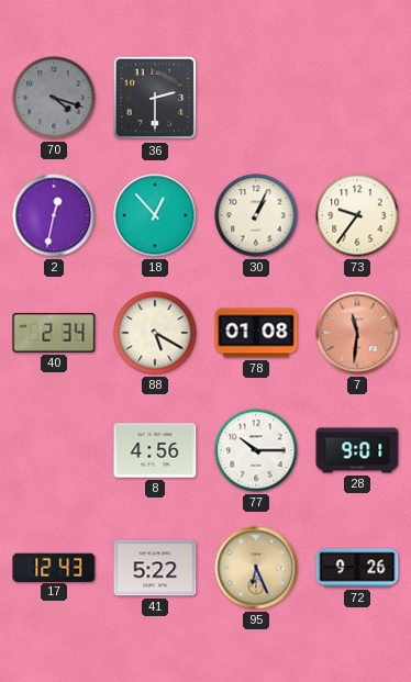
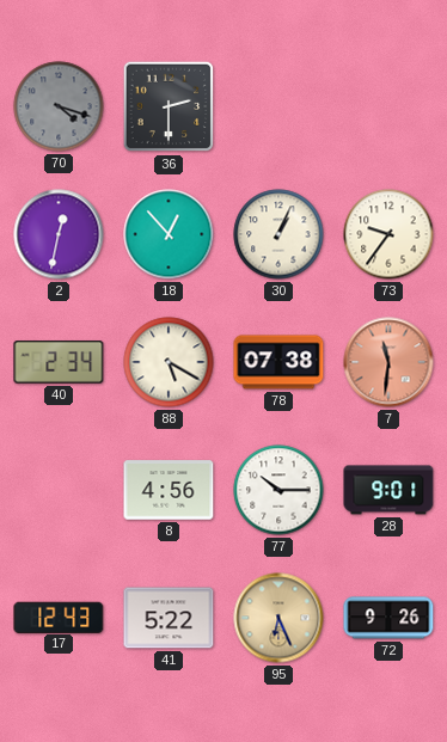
78: 01:08 -> 07:38 (278, 362)
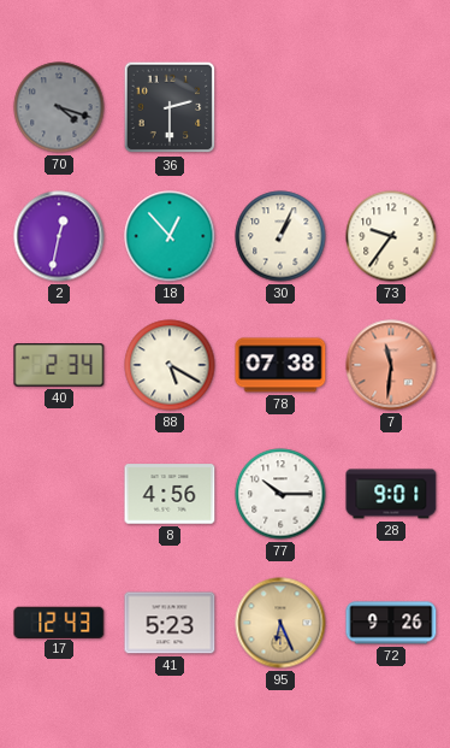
41: 5:22 -> 5:23 (170, 623)
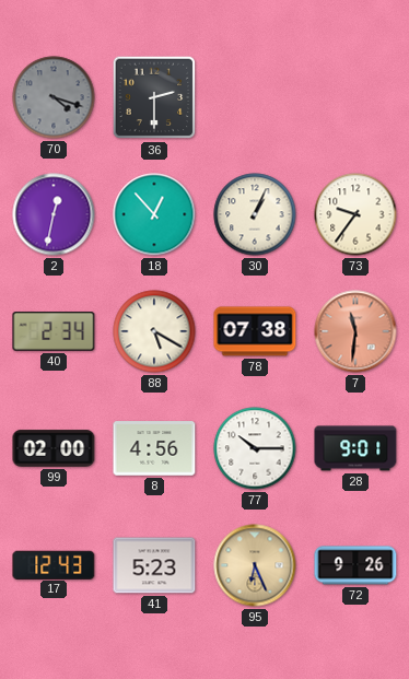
99: none -> 02:00 (54, 448)
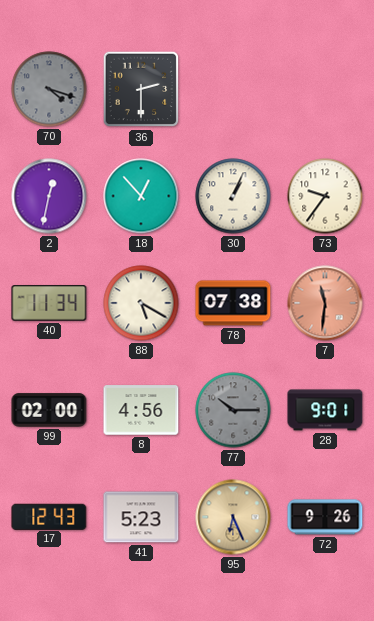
40: 2:34 -> 11:34 (49, 303)
77 dial: white -> grey (233, 410)
